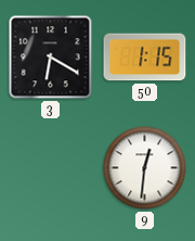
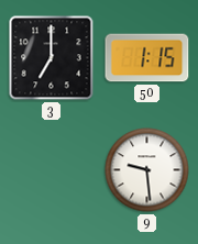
3: 6:20 -> 7:00 (52, 58)
9: 12:31 -> 9:29 (147, 170)
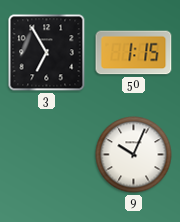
3: 7:00 -> 6:55 (47, 53)
9: 9:29 -> 10:04 (134, 155)
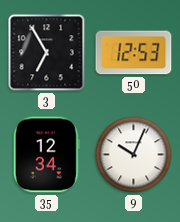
50: 1:15 -> 12:53 (134, 53)
35: none -> 12:34 (46, 155)
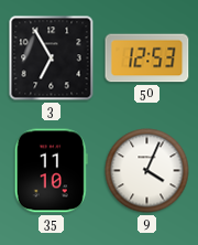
35: 12:34 -> 11:10 (51, 171)
9: 10:04 -> 4:04 (147, 171)
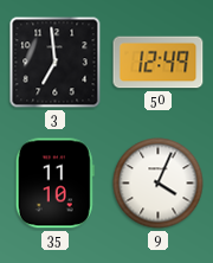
3: 6:55 -> 6:59 (56, 63)
50: 12:53 -> 12:49 (159, 63)
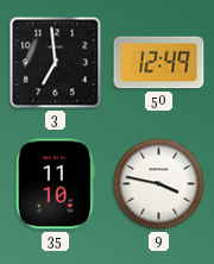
9: 4:04 -> 3:47 (159, 184)
